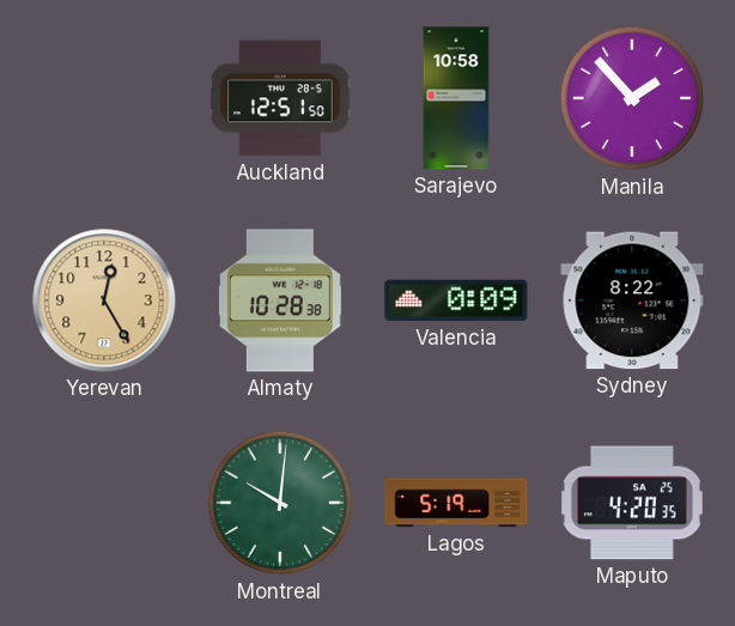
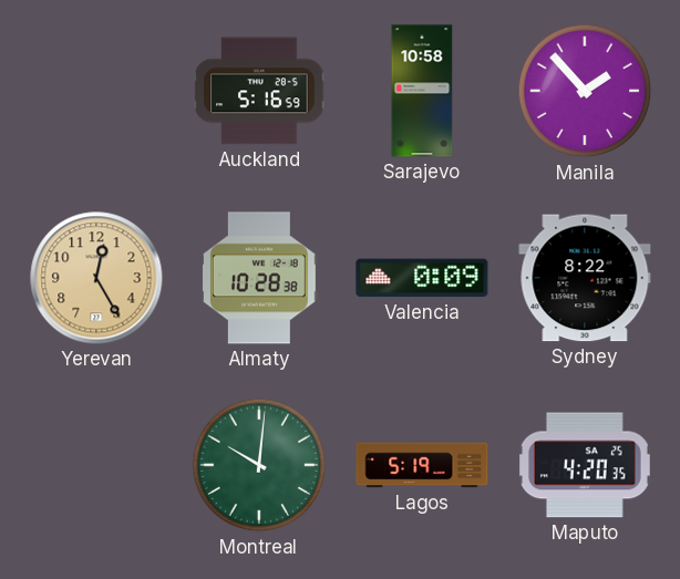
Auckland: 12:51 -> 5:16 (259, 91)
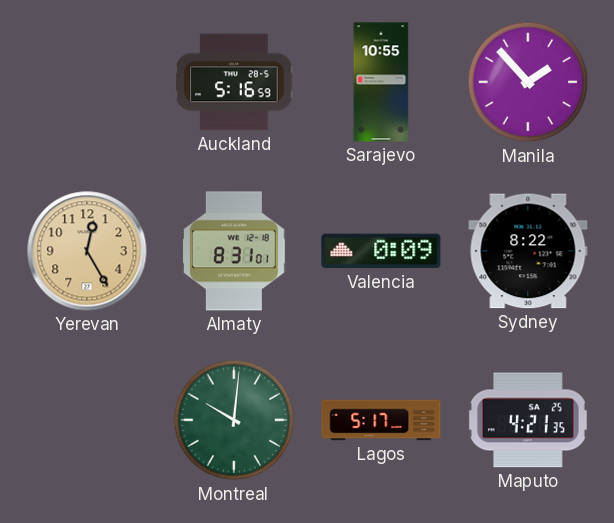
Sarajevo: 10:58 -> 10:55 (381, 82)
Almaty: 10:28 -> 8:31 (235, 251)
Lagos: 5:19 -> 5:17 (381, 420)
Maputo: 4:20 -> 4:21 (528, 420)
